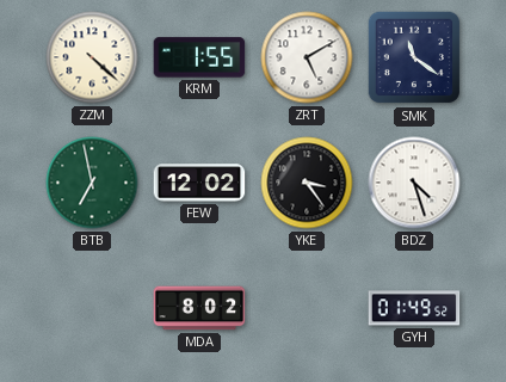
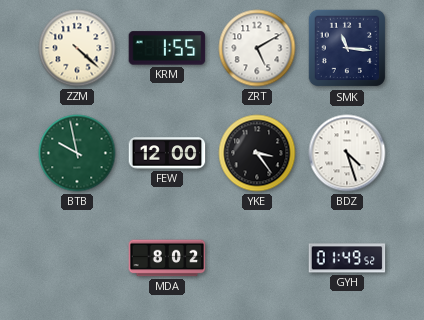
SMK: 11:21 -> 11:16 (347, 48)
BTB: 6:58 -> 9:58 (77, 153)
FEW: 12:02 -> 12:00 (167, 153)
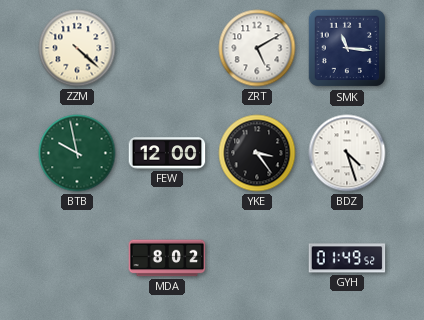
KRM: 1:55 -> none (167, 48)
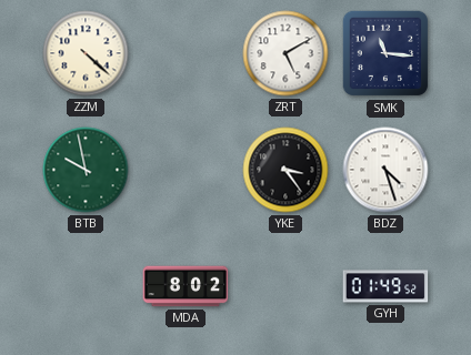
FEW: 12:00 -> none (167, 153)
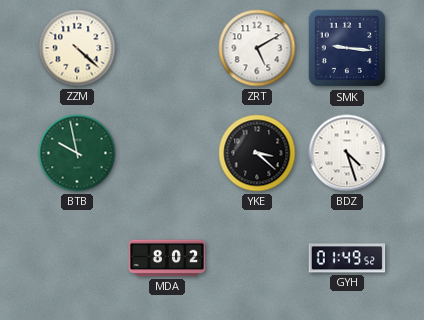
SMK: 11:16 -> 9:16 (347, 48)
YKE: 3:24 -> 3:22 (257, 153)
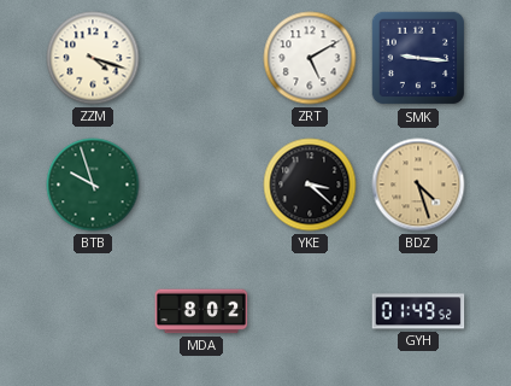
ZZM: 4:22 -> 4:18 (93, 58)
BTB: 9:58 -> 9:57 (93, 185)
BDZ dial: white -> champagne (418, 185)
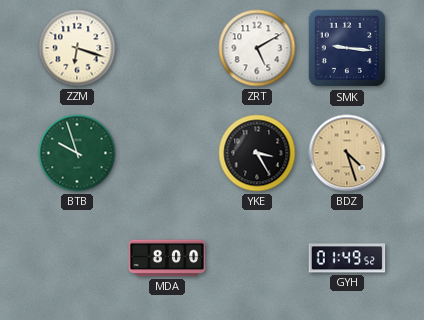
ZZM: 4:18 -> 6:18 (77, 48)
YKE: 3:22 -> 3:25 (257, 153)
MDA: 8:02 -> 8:00 (167, 258)
